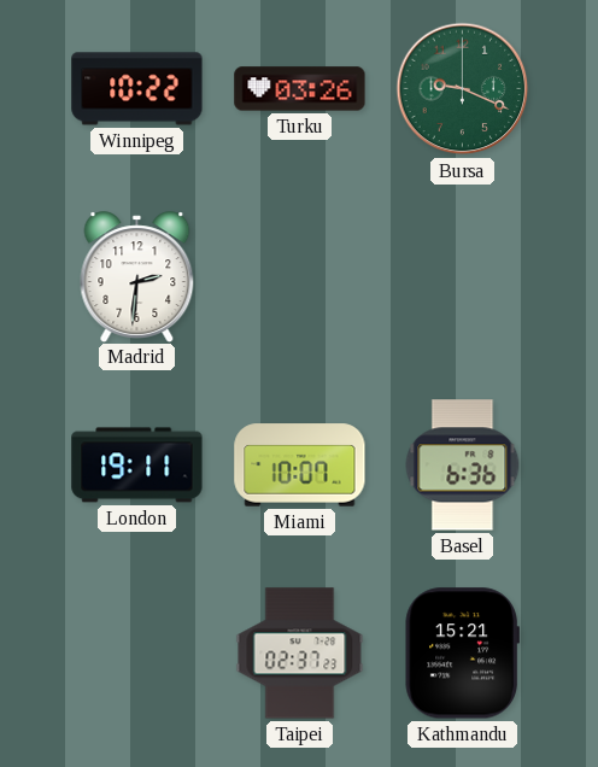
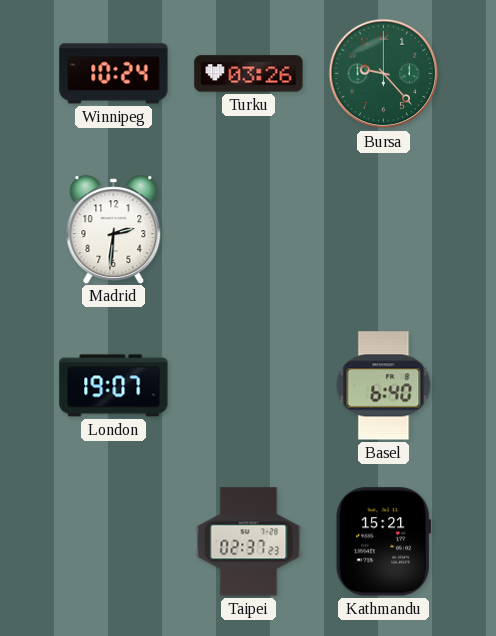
Winnipeg: 10:22 -> 10:24 (114, 74)
Bursa: 9:19 -> 9:23 (384, 74)
London: 19:11 -> 19:07 (114, 386)
Miami: 10:07 -> none (300, 466)
Basel: 6:36 -> 6:40 (384, 386)
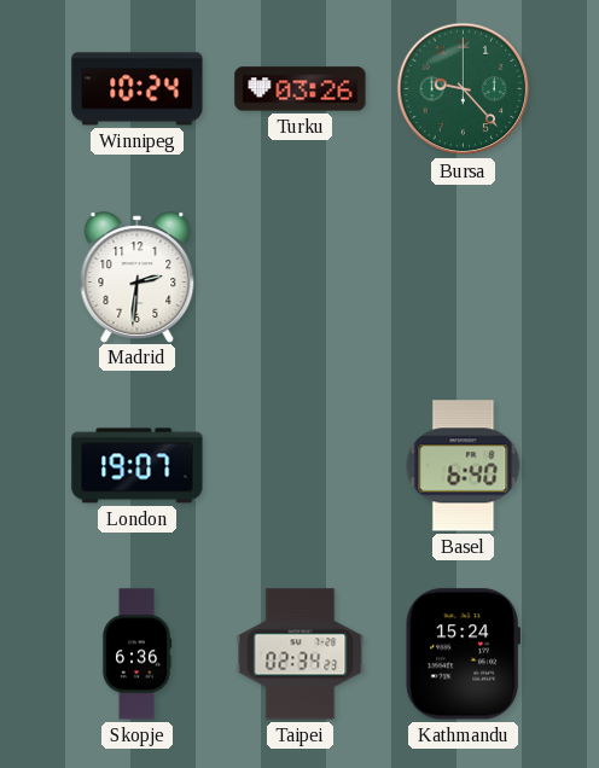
Skopje: none -> 6:36 (136, 654)
Taipei: 02:37 -> 02:34 (301, 654)
Kathmandu: 15:21 -> 15:24 (463, 654)
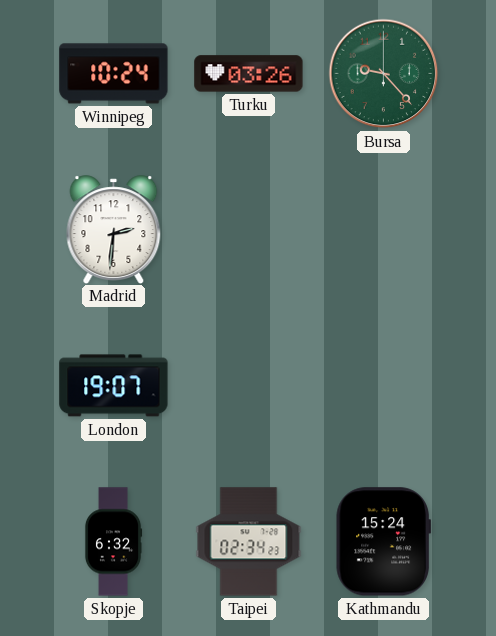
Basel: 6:40 -> none (464, 466)
Skopje: 6:36 -> 6:32 (113, 542)
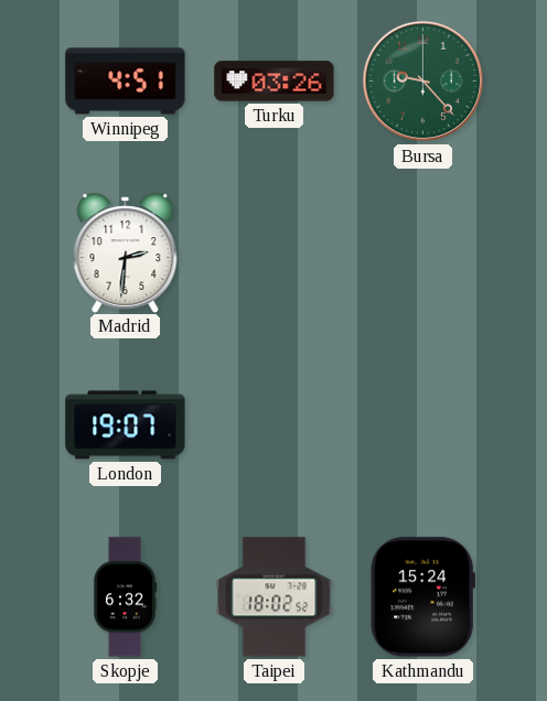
Winnipeg: 10:24 -> 4:51 (126, 82)
Taipei: 02:34 -> 18:02 (275, 597)
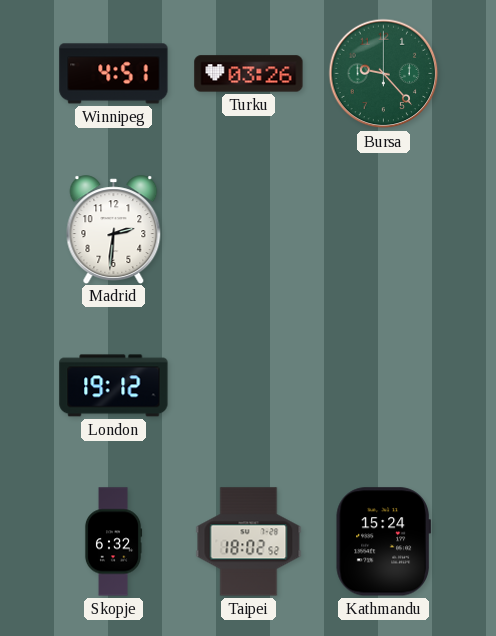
London: 19:07 -> 19:12 (114, 386)
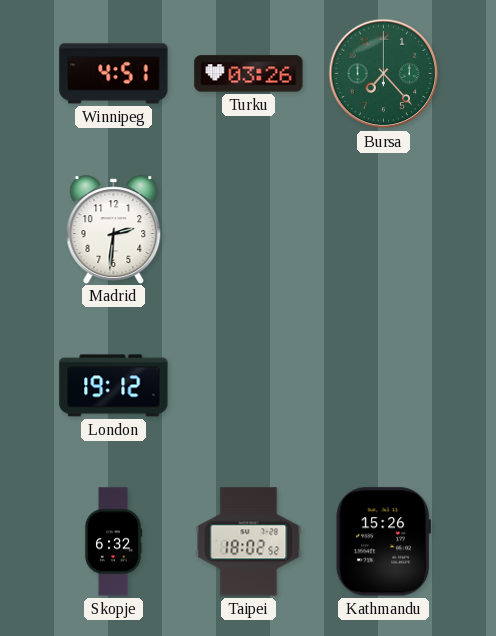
Bursa: 9:23 -> 7:23 (384, 74)
Kathmandu: 15:24 -> 15:26 (383, 542)
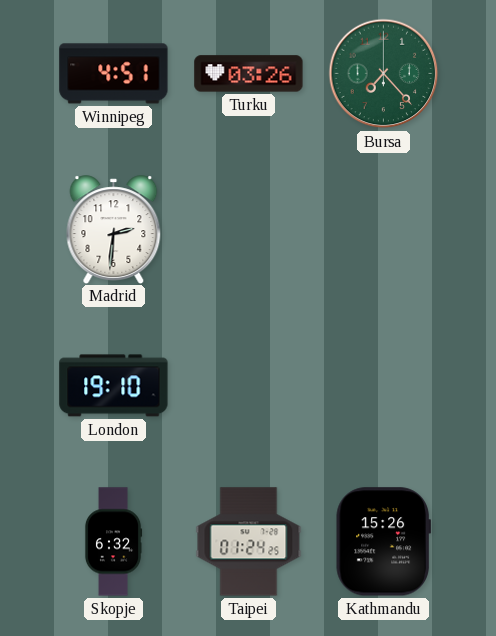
London: 19:12 -> 19:10 (114, 386)
Taipei: 18:02 -> 01:24 (249, 542)
